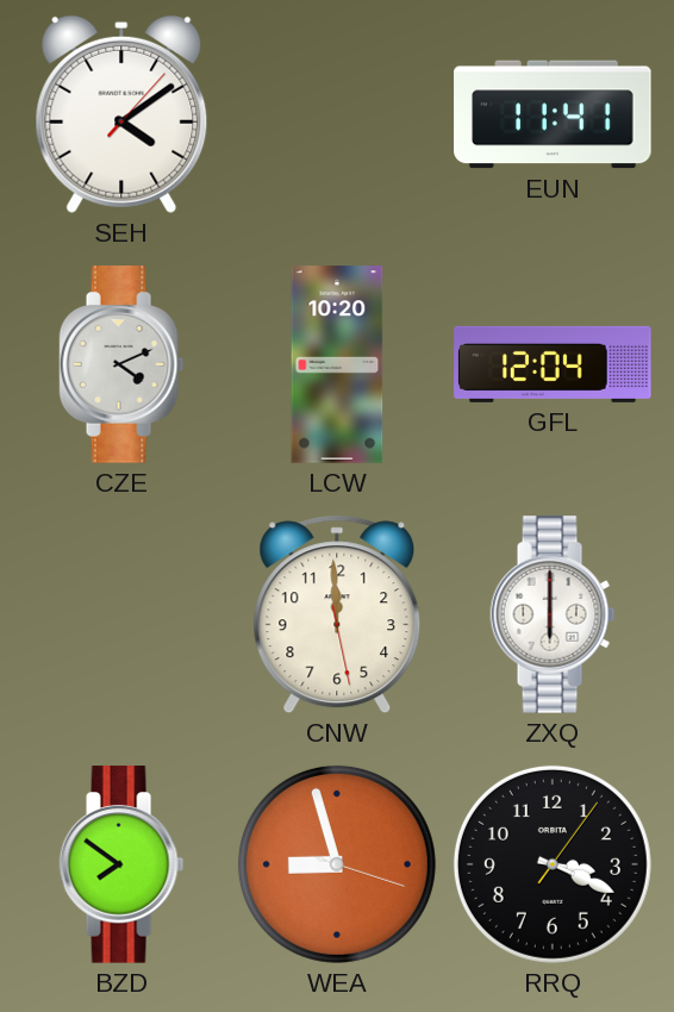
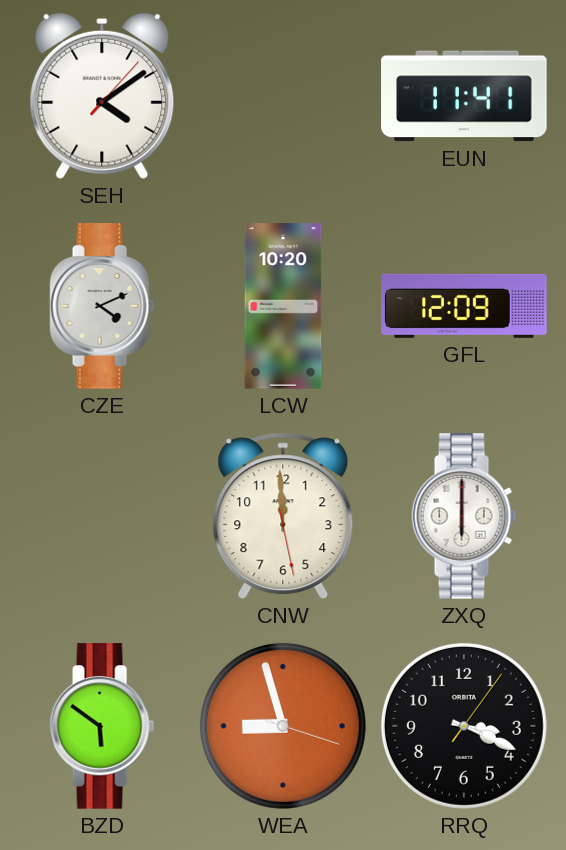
GFL: 12:04 -> 12:09 (464, 306)
BZD: 7:51 -> 5:51 (102, 726)
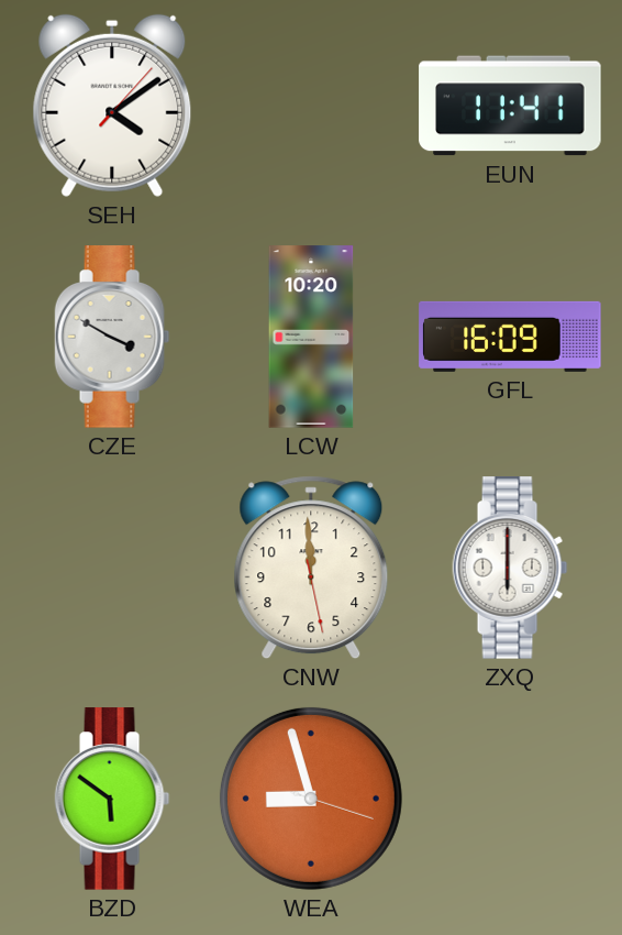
CZE: 4:11 -> 3:50 (112, 337)
GFL: 12:09 -> 16:09 (510, 337)
RRQ: 3:19 -> none (464, 726)
